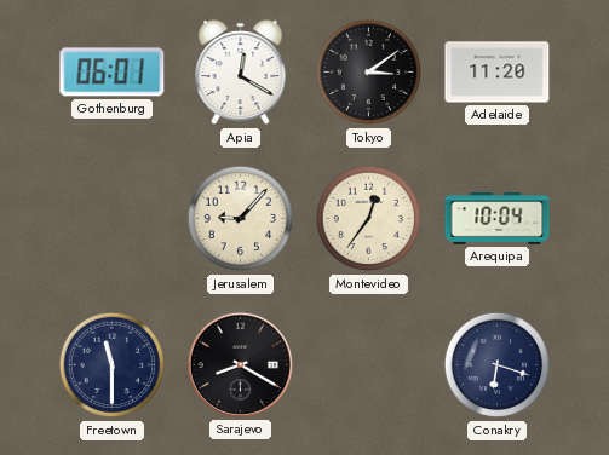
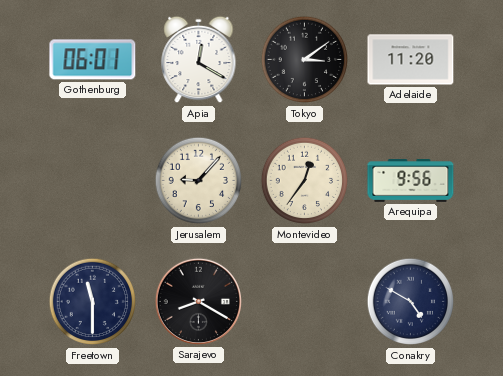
Arequipa: 10:04 -> 9:56 (411, 181)
Conakry: 6:18 -> 4:50 (411, 302)
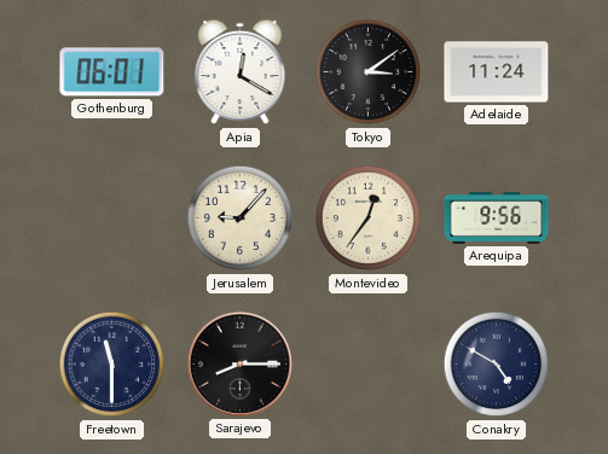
Adelaide: 11:20 -> 11:24 (497, 72)
Sarajevo: 8:20 -> 8:15 (239, 363)
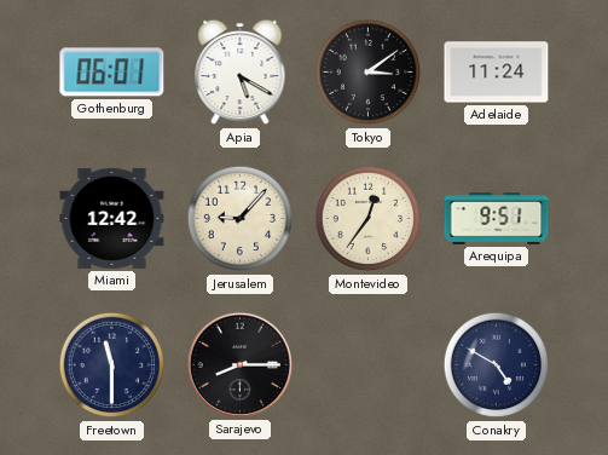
Apia: 12:20 -> 5:20 (241, 73)
Miami: none -> 12:42 (112, 218)
Arequipa: 9:56 -> 9:51 (497, 219)
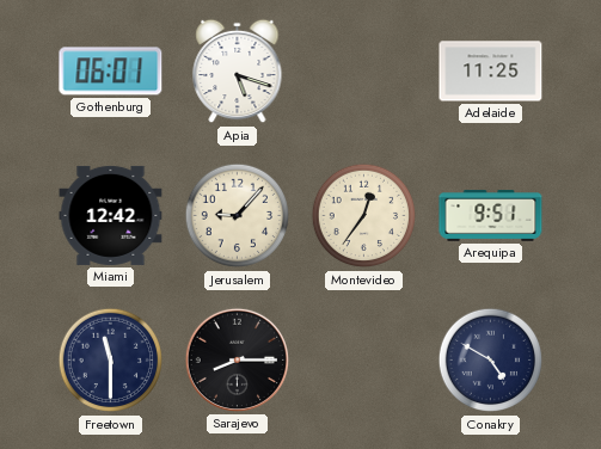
Apia: 5:20 -> 5:18 (238, 72)
Tokyo: 3:09 -> none (369, 73)
Adelaide: 11:24 -> 11:25 (491, 72)
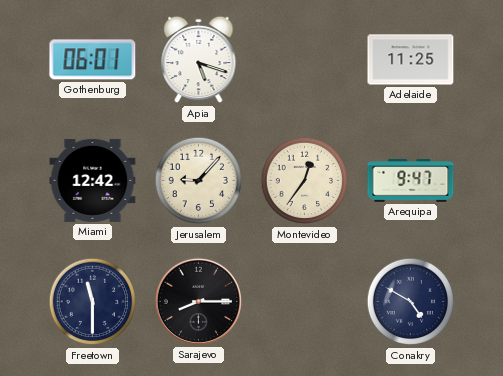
Arequipa: 9:51 -> 9:47 (411, 181)
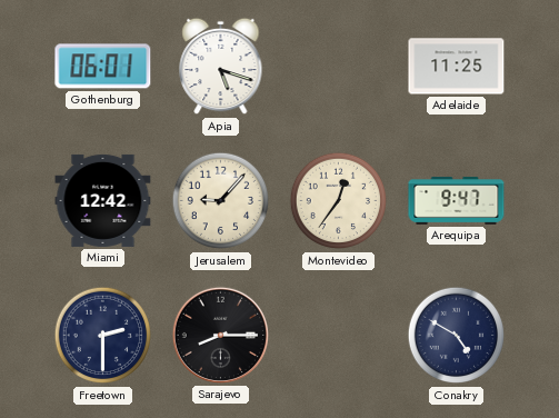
Freetown: 11:30 -> 2:30 (103, 336)
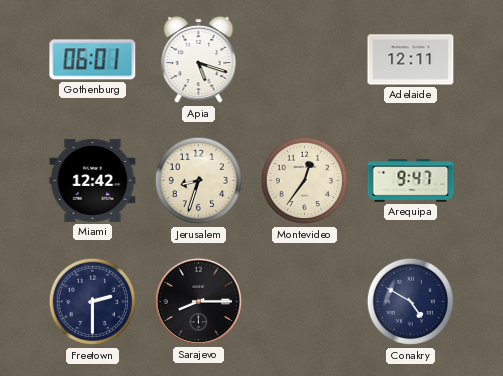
Adelaide: 11:25 -> 12:11 (411, 60)
Jerusalem: 9:07 -> 8:33 (199, 181)
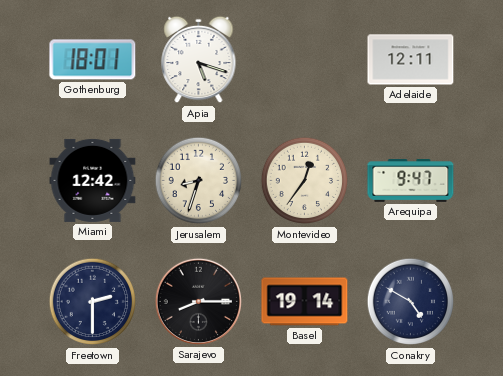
Gothenburg: 06:01 -> 18:01 (93, 60)
Basel: none -> 19:14 (305, 302)
